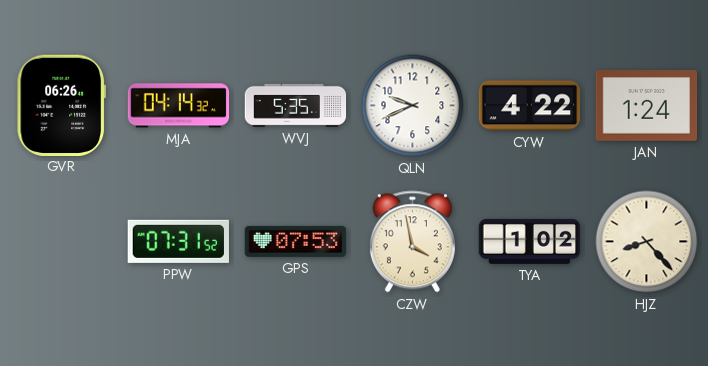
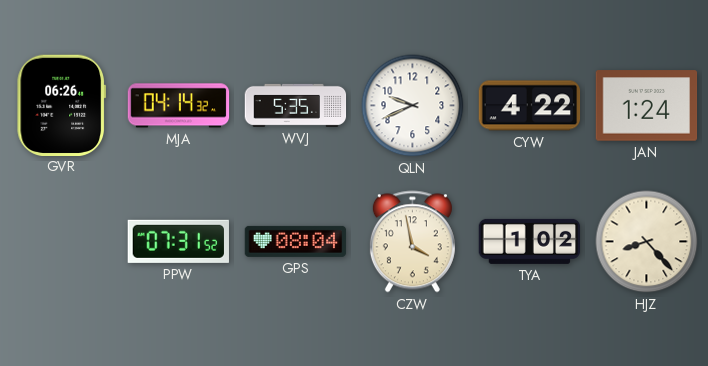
GPS: 07:53 -> 08:04 (296, 241)
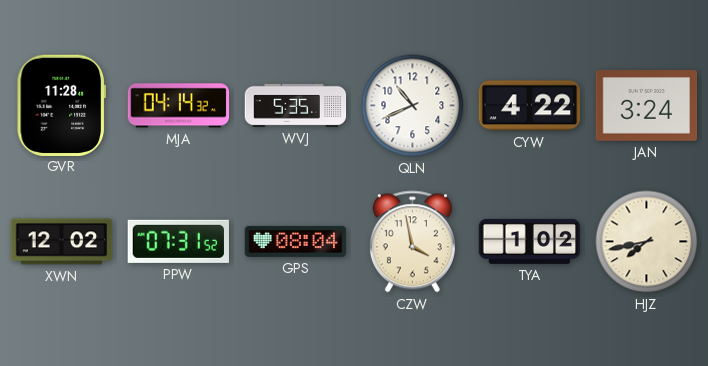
GVR: 06:26 -> 11:28 (61, 105)
QLN: 9:41 -> 10:41 (413, 106)
JAN: 1:24 -> 3:24 (647, 106)
XWN: none -> 12:02 (62, 242)
HJZ: 8:23 -> 7:43 (647, 242)
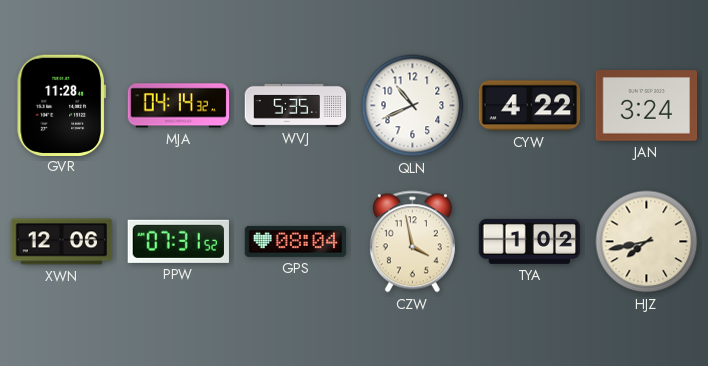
XWN: 12:02 -> 12:06 (62, 242)
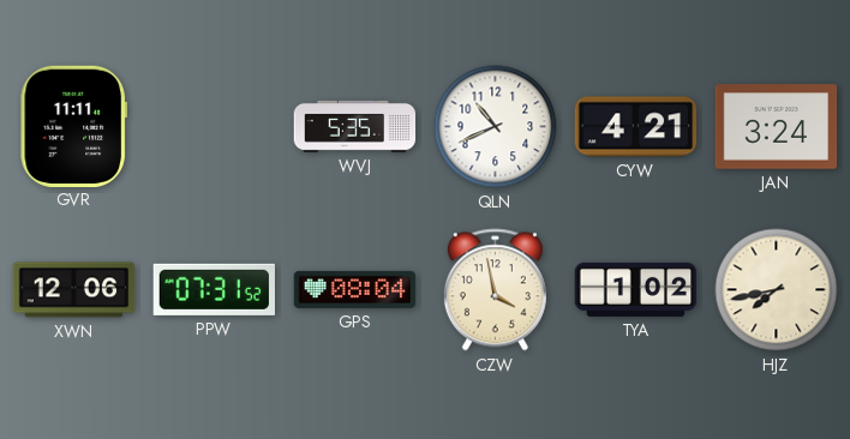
GVR: 11:28 -> 11:11 (73, 126)
MJA: 04:14 -> none (179, 106)
CYW: 4:22 -> 4:21 (636, 127)
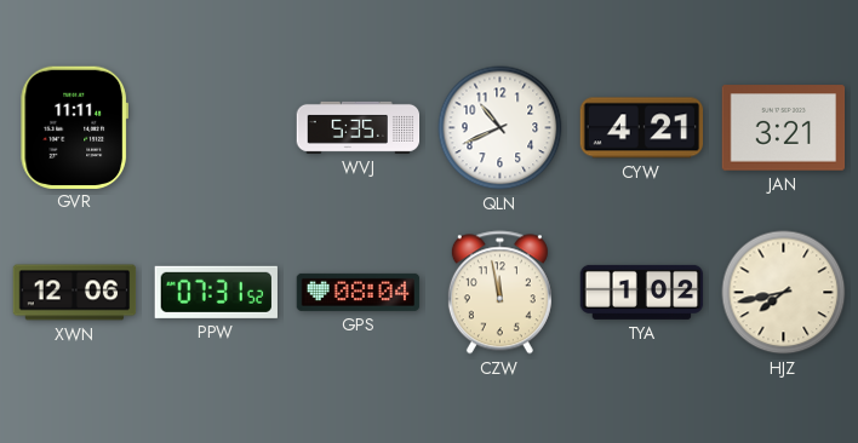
JAN: 3:24 -> 3:21 (784, 128)
CZW: 3:58 -> 11:58 (499, 293)
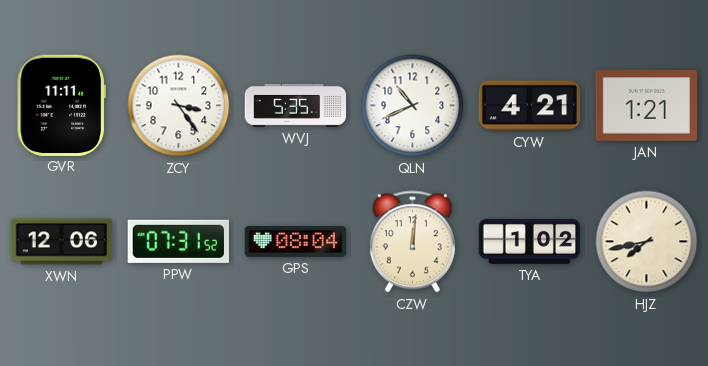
ZCY: none -> 3:24 (179, 106)
JAN: 3:21 -> 1:21 (647, 106)
CZW: 11:58 -> 12:01 (412, 242)
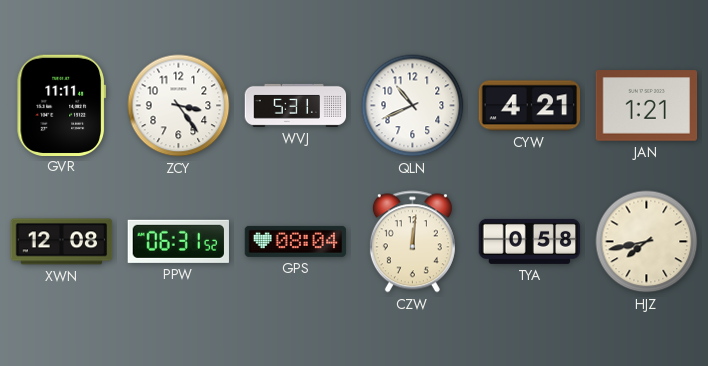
WVJ: 5:35 -> 5:31 (296, 105)
XWN: 12:06 -> 12:08 (62, 242)
PPW: 07:31 -> 06:31 (178, 241)
TYA: 1:02 -> 0:58 (530, 241)
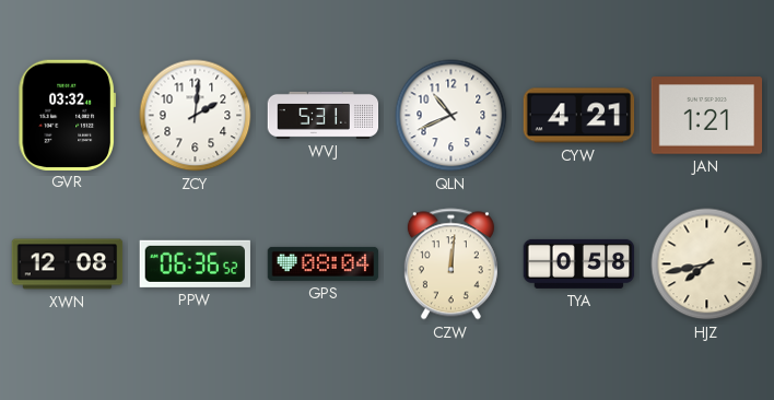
GVR: 11:11 -> 03:32 (67, 115)
ZCY: 3:24 -> 2:01 (196, 116)
PPW: 06:31 -> 06:36 (195, 263)
